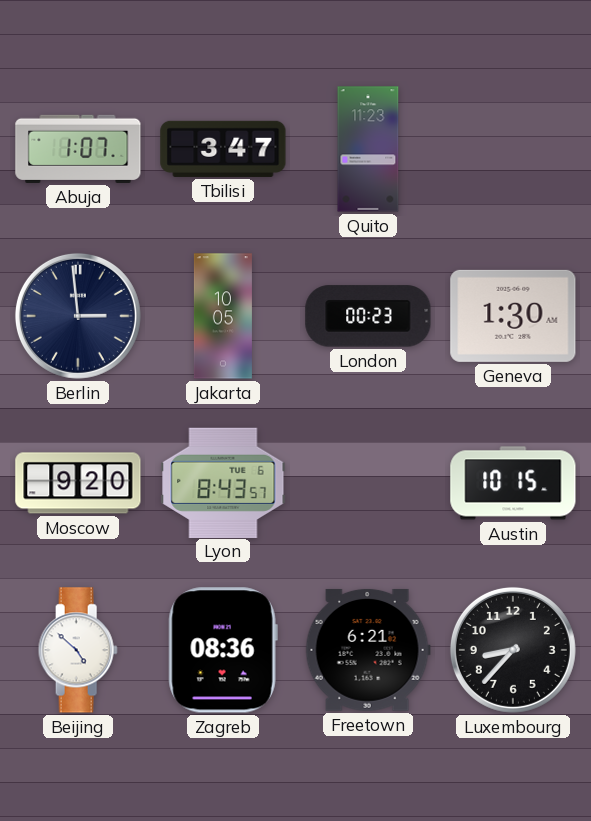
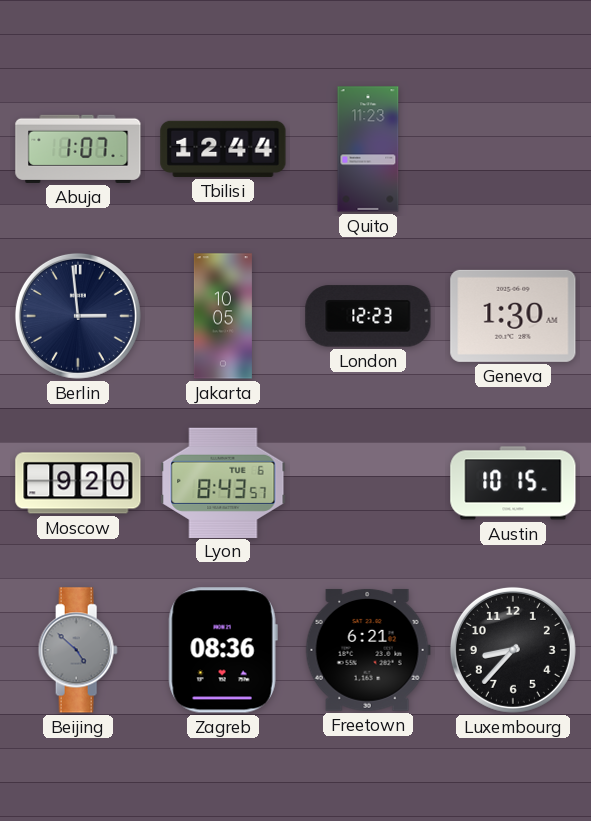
Tbilisi: 3:47 -> 12:44 (223, 149)
London: 00:23 -> 12:23 (368, 316)
Beijing dial: white -> grey (78, 650)
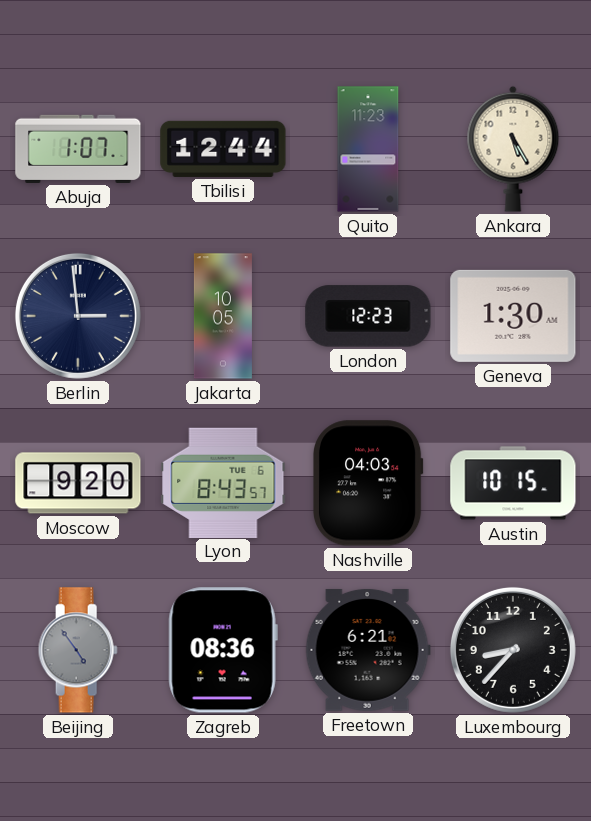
Ankara: none -> 5:25 (513, 149)
Nashville: none -> 04:03 (368, 483)
Beijing: 4:52 -> 4:54 (78, 650)
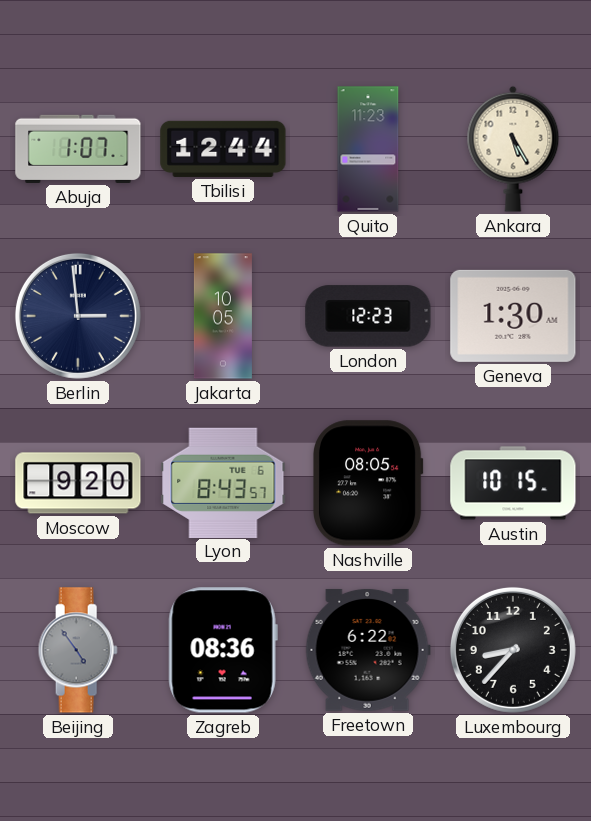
Nashville: 04:03 -> 08:05 (368, 483)
Freetown: 6:21 -> 6:22 (368, 650)
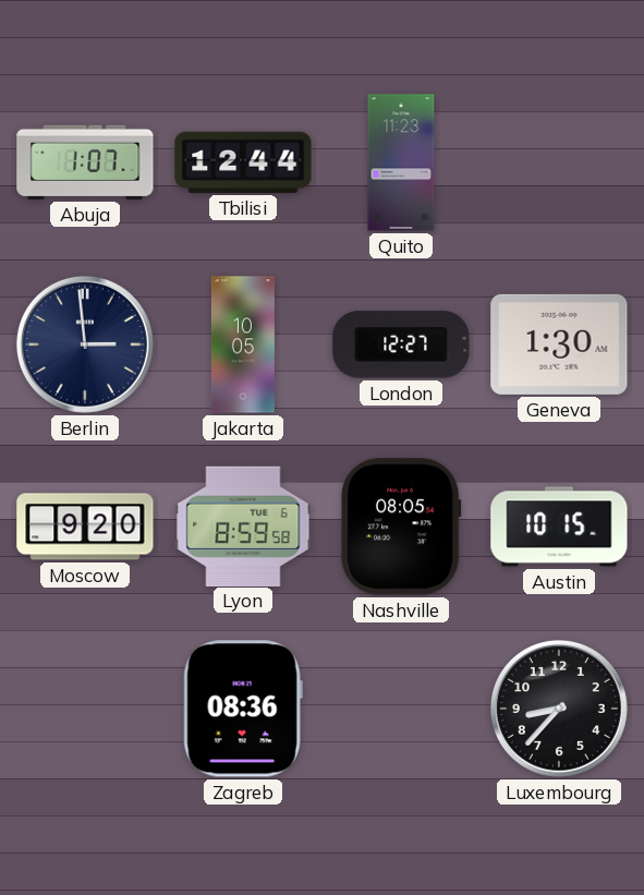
Ankara: 5:25 -> none (513, 149)
London: 12:23 -> 12:27 (401, 344)
Lyon: 8:43 -> 8:59 (243, 525)
Beijing: 4:54 -> none (78, 650)
Freetown: 6:22 -> none (368, 650)
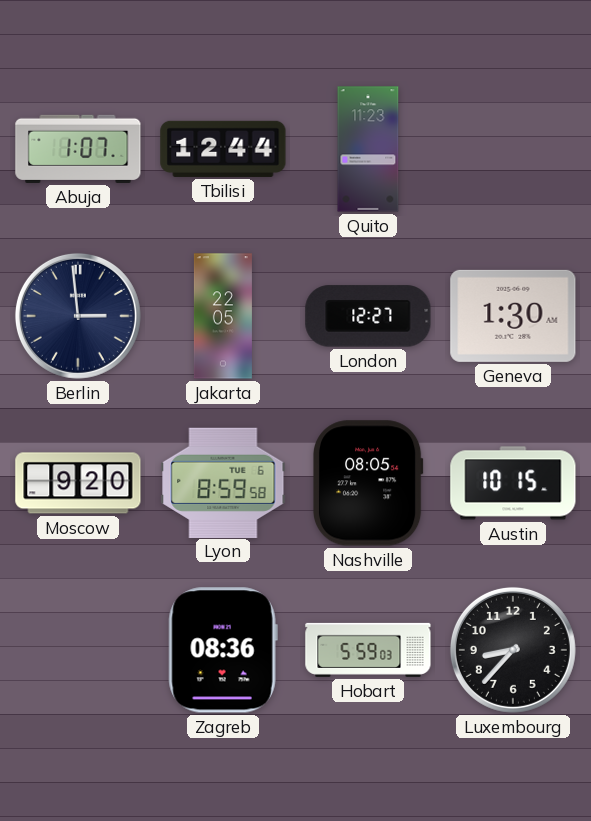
Jakarta: 10:05 -> 22:05 (223, 316)
Hobart: none -> 5:59 (368, 650)
